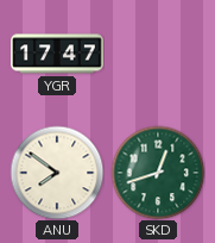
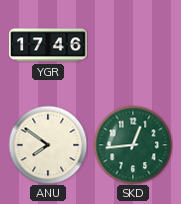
YGR: 17:47 -> 17:46 (48, 45)
SKD: 12:42 -> 12:44 (133, 145)
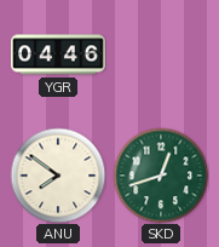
YGR: 17:46 -> 04:46 (58, 54)
SKD: 12:44 -> 12:42 (161, 176)
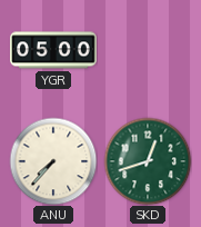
YGR: 04:46 -> 05:00 (53, 50)
ANU: 7:51 -> 7:37 (53, 161)
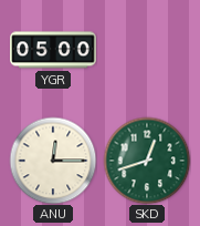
ANU: 7:37 -> 12:15 (53, 161)
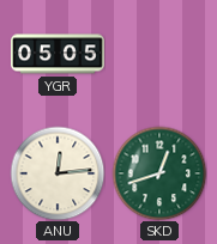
YGR: 05:00 -> 05:05 (58, 54)
ANU: 12:15 -> 12:14 (58, 173)
